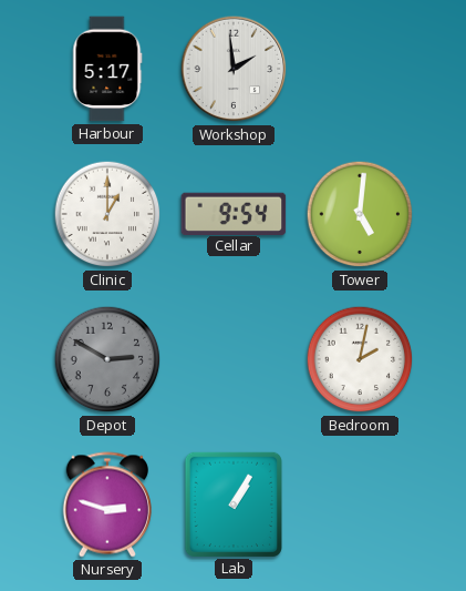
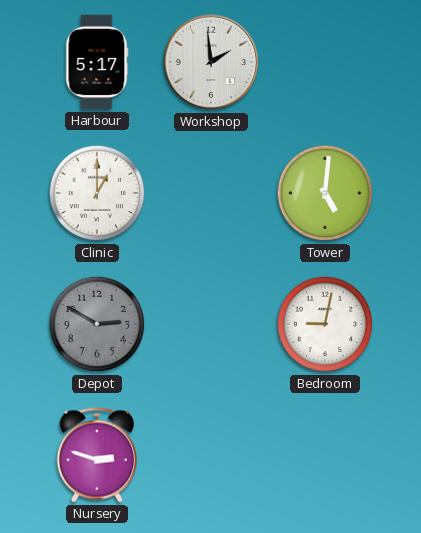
Cellar: 9:54 -> none (234, 213)
Bedroom: 2:02 -> 9:02 (325, 324)
Lab: 1:05 -> none (234, 503)
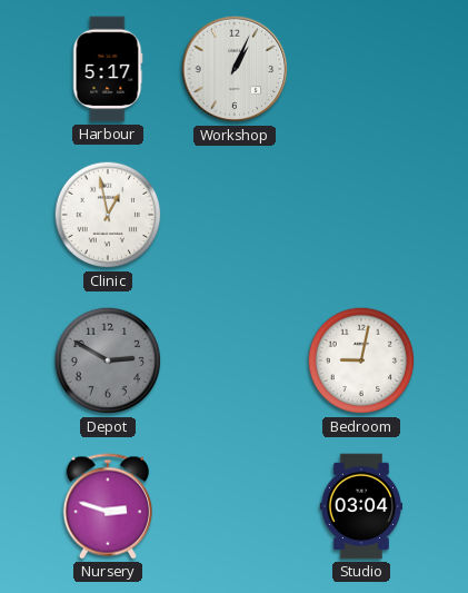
Workshop: 1:59 -> 1:04 (235, 69)
Clinic: 1:00 -> 12:58 (108, 215)
Tower: 5:01 -> none (325, 193)
Studio: none -> 03:04 (361, 506)
